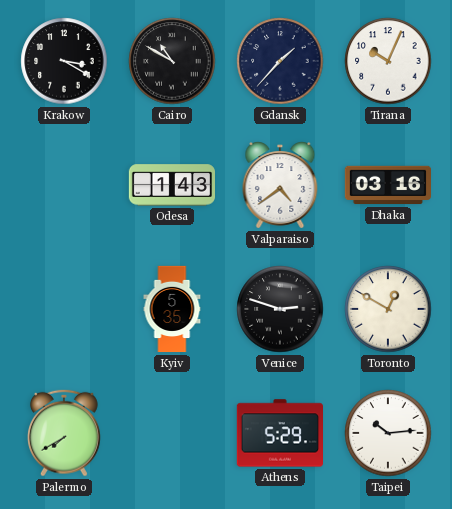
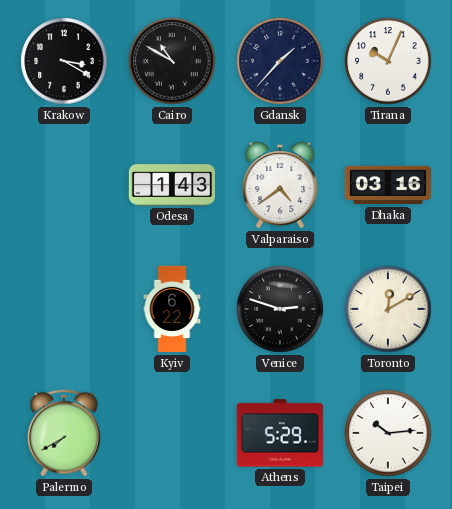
Kyiv: 5:35 -> 6:22 (172, 309)
Toronto: 12:50 -> 12:10 (388, 309)
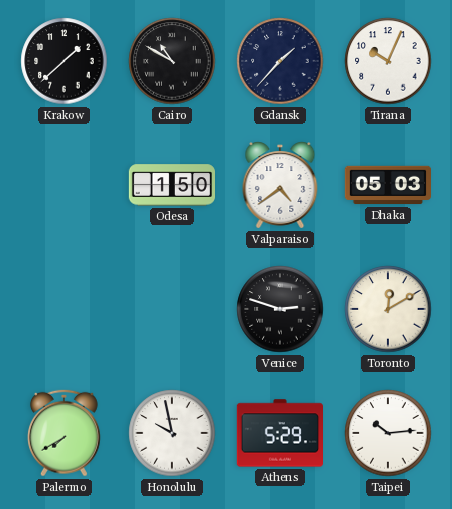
Krakow: 3:20 -> 1:38 (64, 61)
Odesa: 1:43 -> 1:50 (171, 185)
Dhaka: 03:16 -> 05:03 (387, 185)
Kyiv: 6:22 -> none (172, 309)
Honolulu: none -> 9:58 (172, 433)
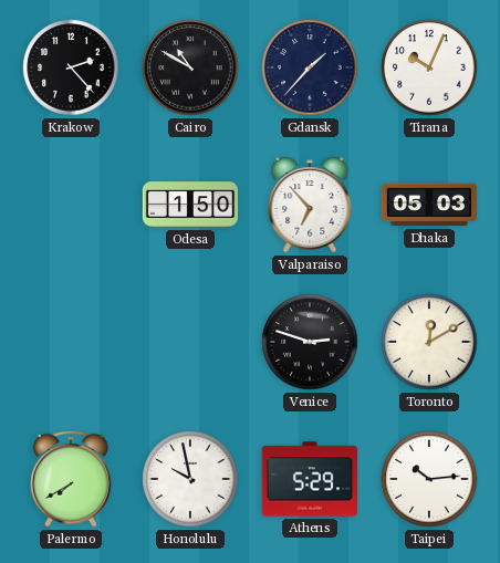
Krakow: 1:38 -> 2:23 (71, 67)
Valparaiso: 4:39 -> 6:53 (310, 205)
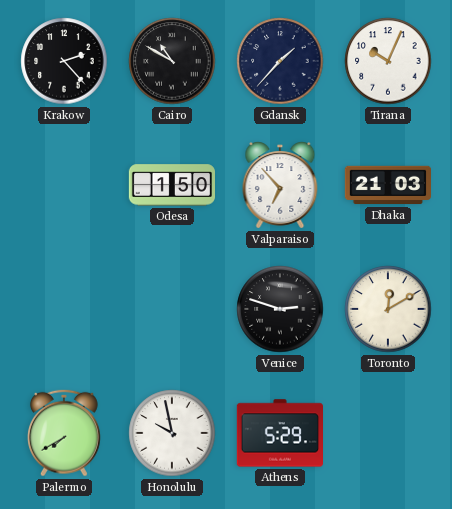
Dhaka: 05:03 -> 21:03 (387, 185)
Taipei: 10:14 -> none (429, 479)
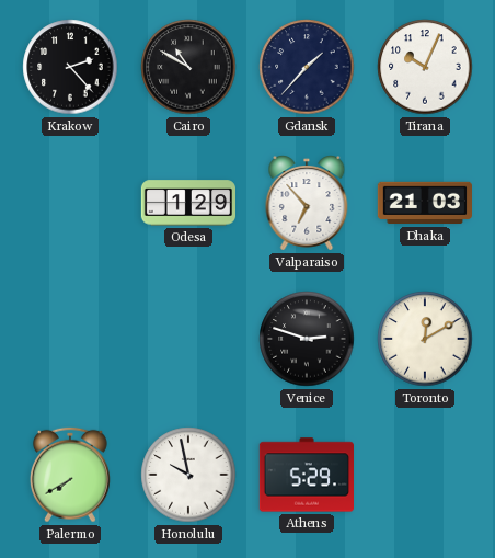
Odesa: 1:50 -> 1:29 (187, 203)
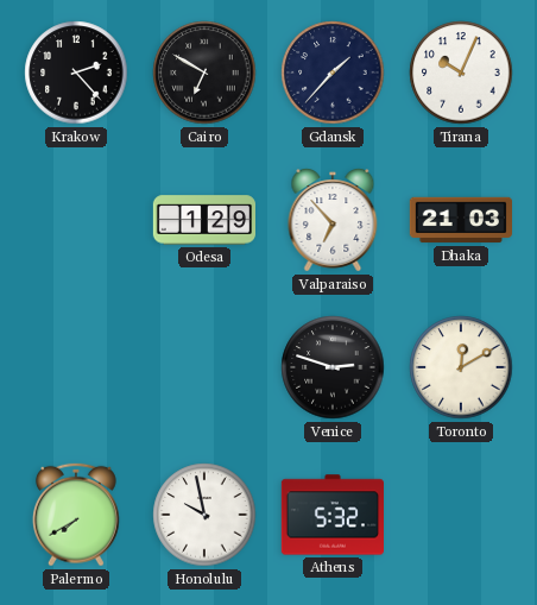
Cairo: 10:50 -> 6:50 (204, 73)
Athens: 5:29 -> 5:32 (331, 515)
